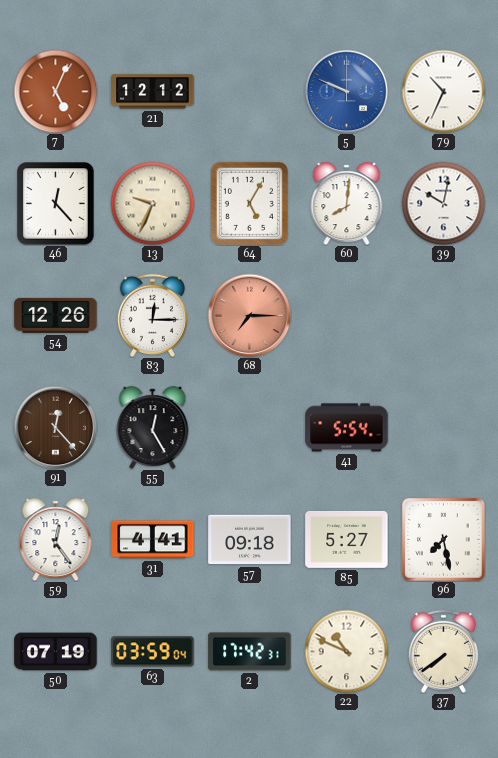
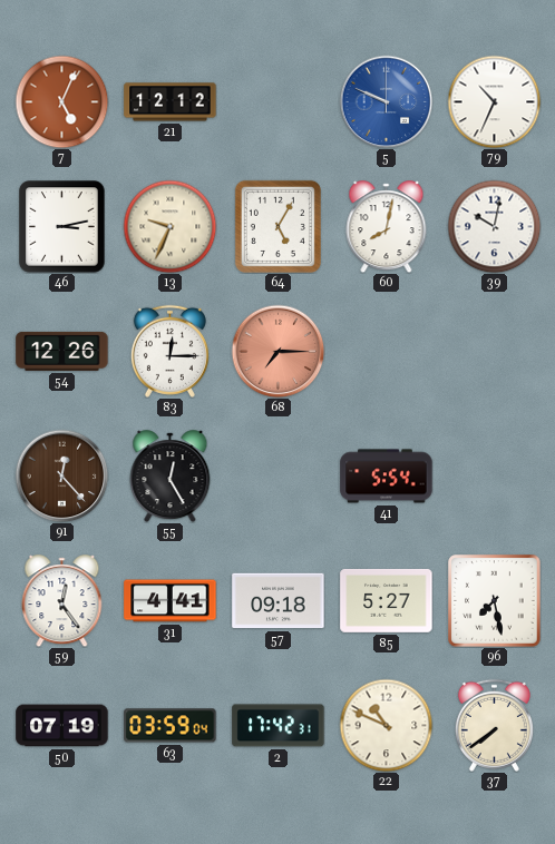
46: 12:23 -> 3:13 (62, 227)
60: 8:01 -> 8:02 (387, 227)
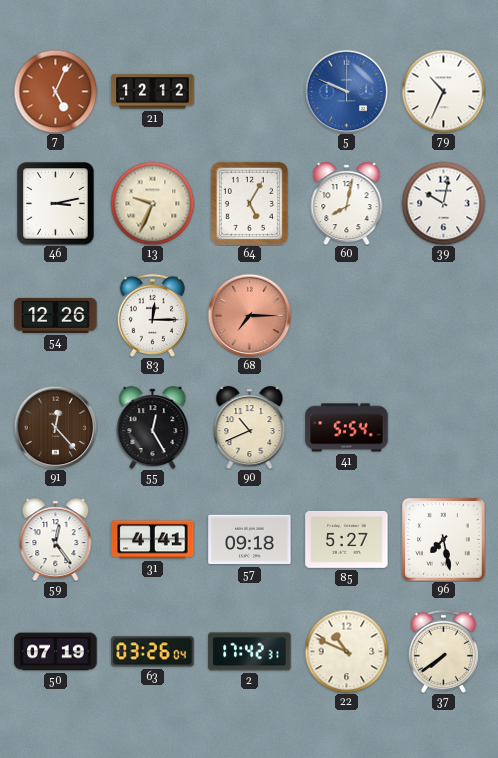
90: none -> 10:41 (250, 428)
63: 03:59 -> 03:26 (153, 652)
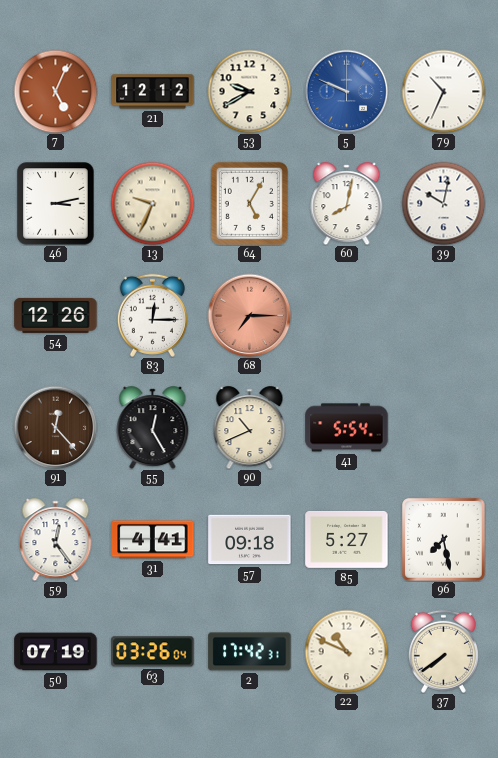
53: none -> 9:40 (249, 91)
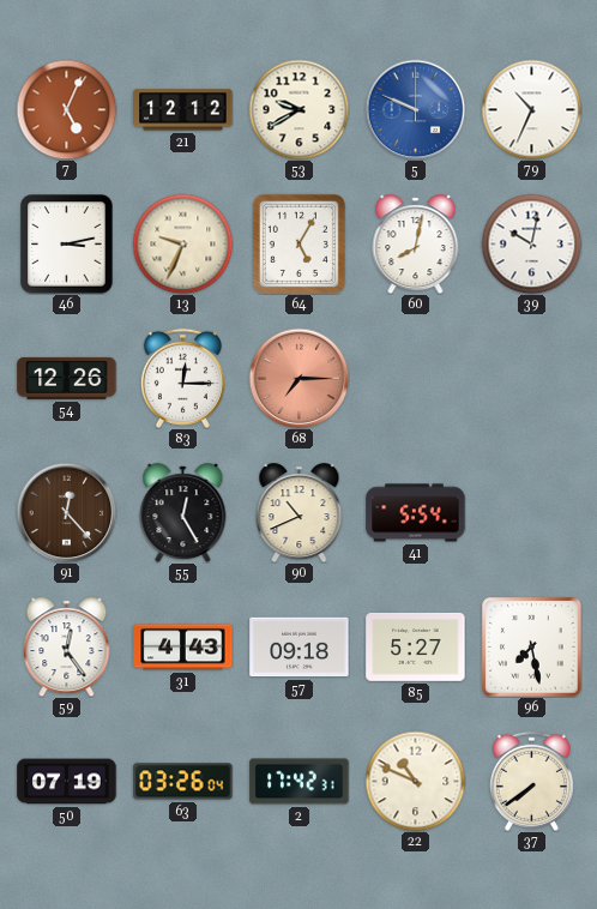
31: 4:41 -> 4:43 (183, 648)
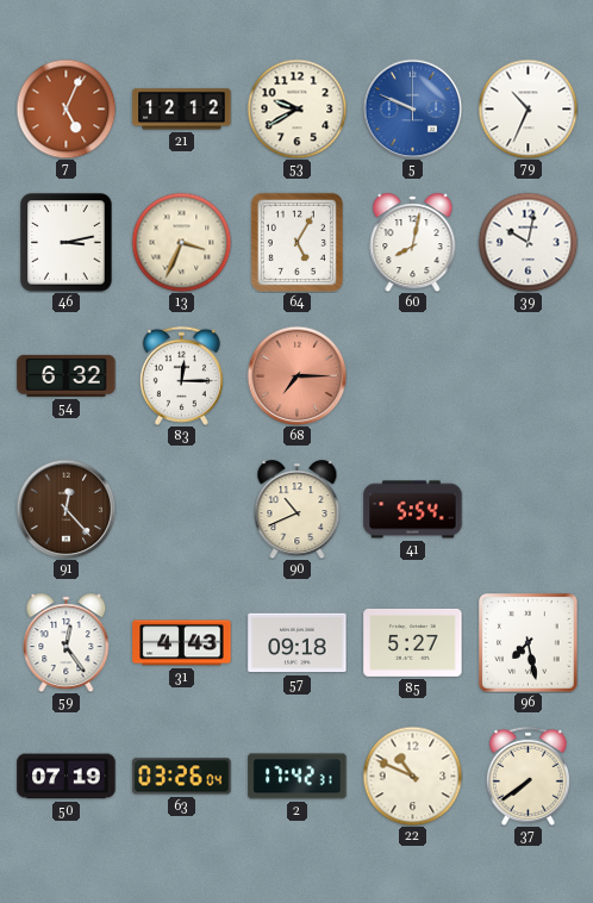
13: 9:34 -> 3:34 (181, 242)
54: 12:26 -> 6:32 (67, 375)
55: 12:25 -> none (183, 513)
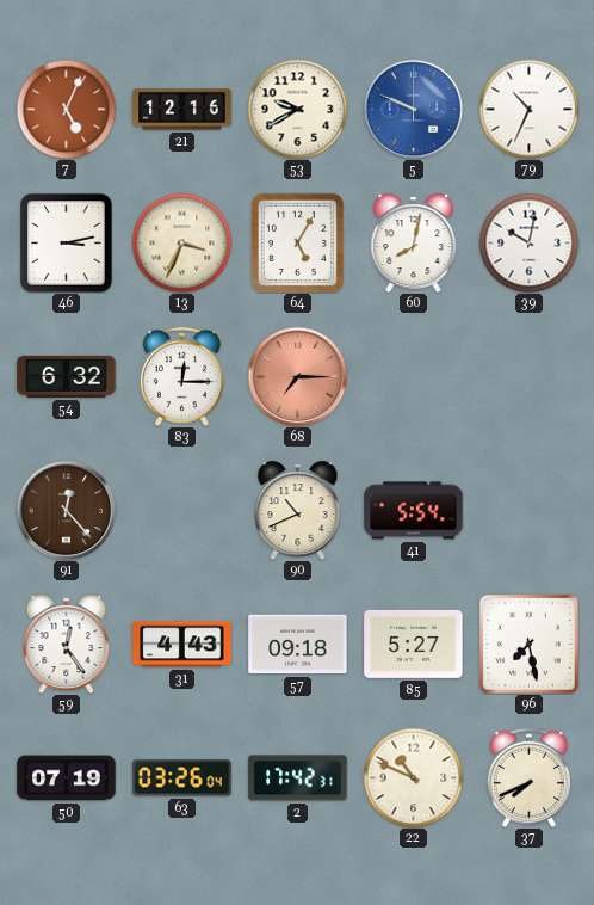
21: 12:12 -> 12:16 (182, 110)
37: 7:39 -> 7:41 (528, 777)
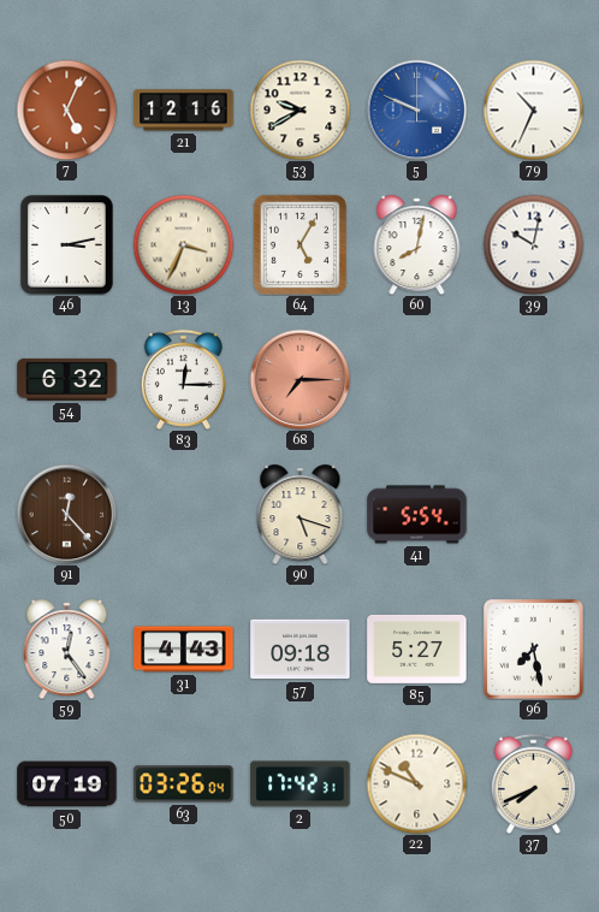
90: 10:41 -> 5:18 (301, 515)
